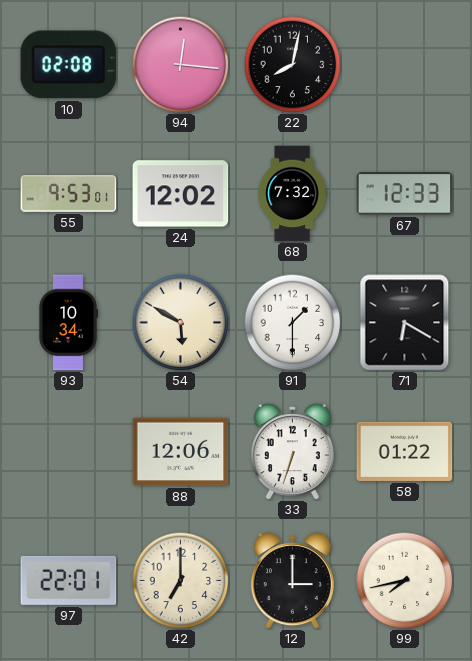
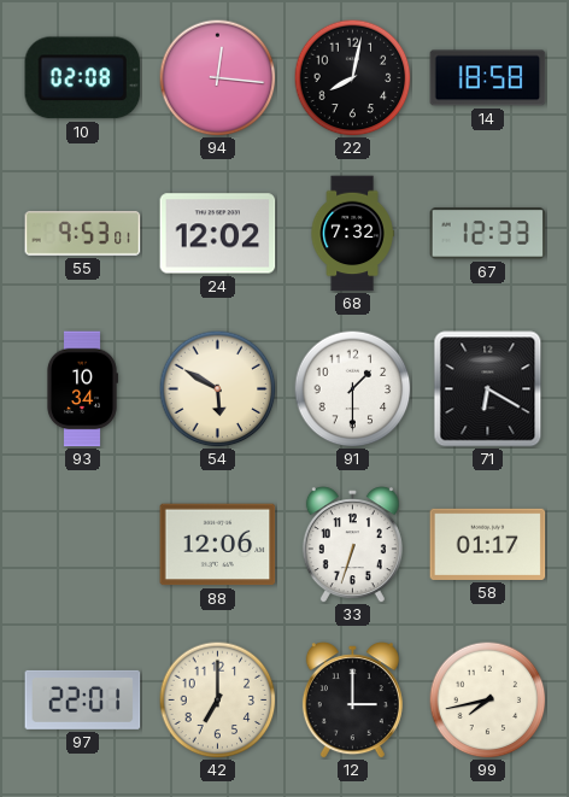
14: none -> 18:58 (488, 78)
58: 01:22 -> 01:17 (488, 544)
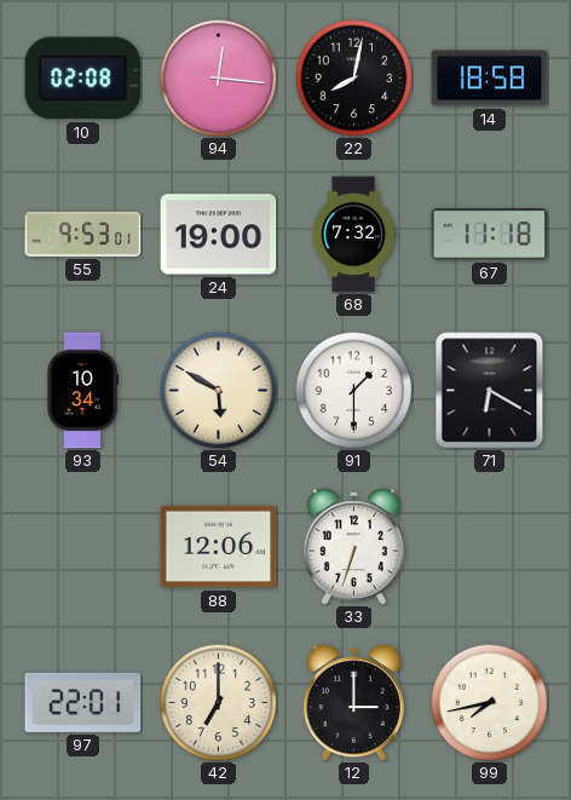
24: 12:02 -> 19:00 (219, 235)
67: 12:33 -> 11:18 (490, 235)
58: 01:17 -> none (488, 544)
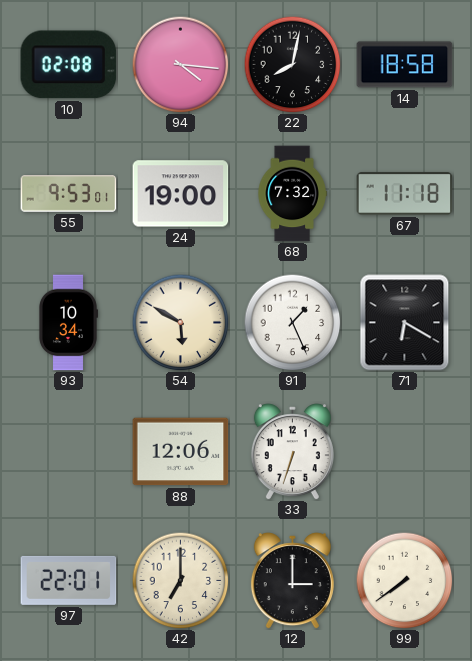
94: 12:16 -> 4:16 (180, 64)
91: 1:30 -> 1:26 (292, 322)
99: 7:43 -> 7:39 (404, 580)
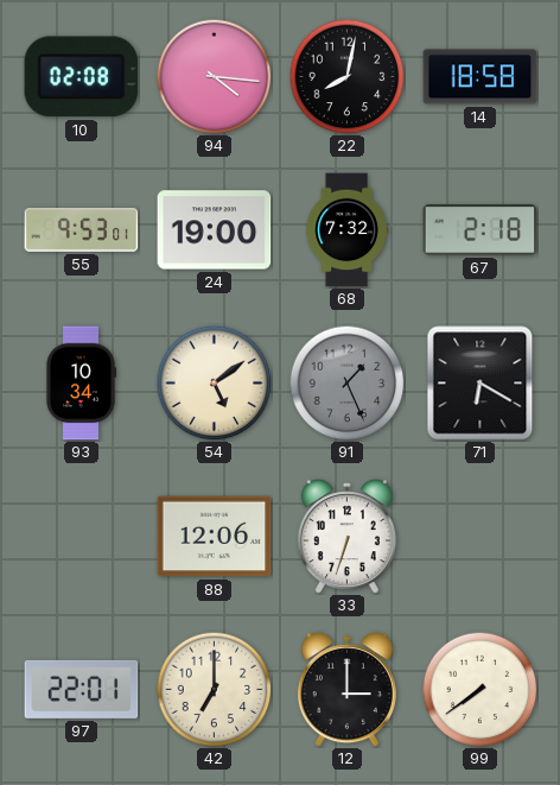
67: 11:18 -> 2:18 (481, 230)
54: 5:50 -> 5:09 (214, 382)
91 dial: white -> grey (346, 382)
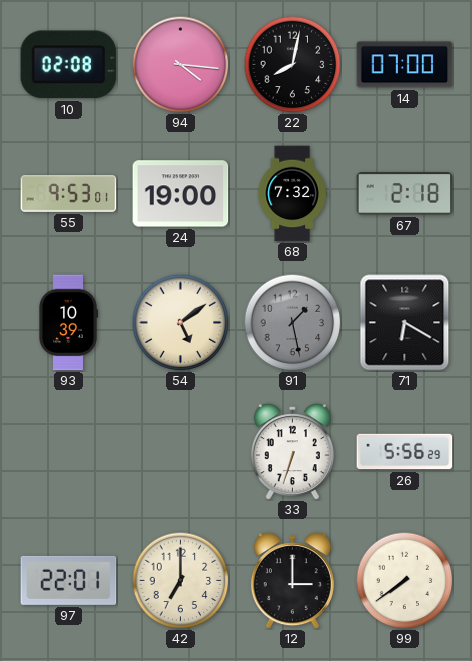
14: 18:58 -> 07:00 (405, 65)
93: 10:34 -> 10:39 (68, 323)
91: 1:26 -> 1:28 (292, 322)
88: 12:06 -> none (215, 537)
26: none -> 5:56 (405, 452)
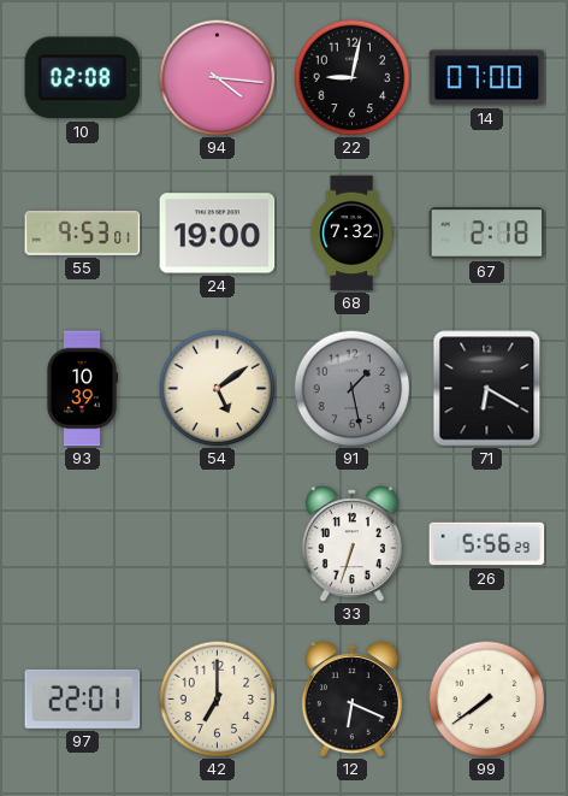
22: 8:02 -> 9:02 (351, 77)
12: 3:00 -> 6:19 (351, 700)
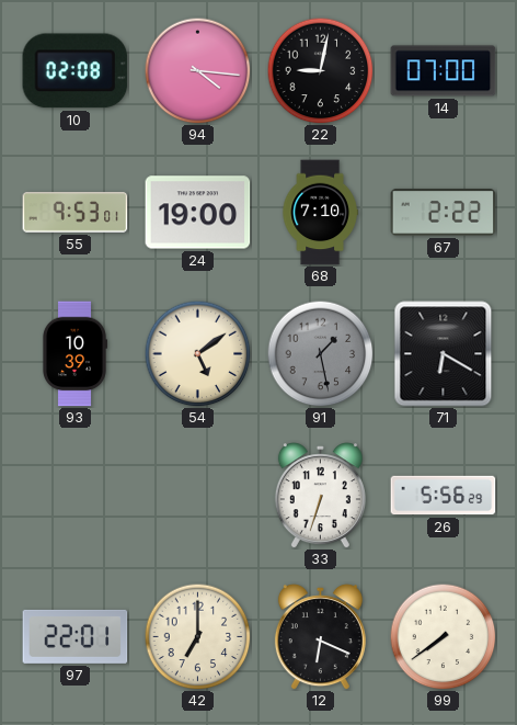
68: 7:32 -> 7:10 (320, 213)
67: 2:18 -> 2:22 (444, 213)
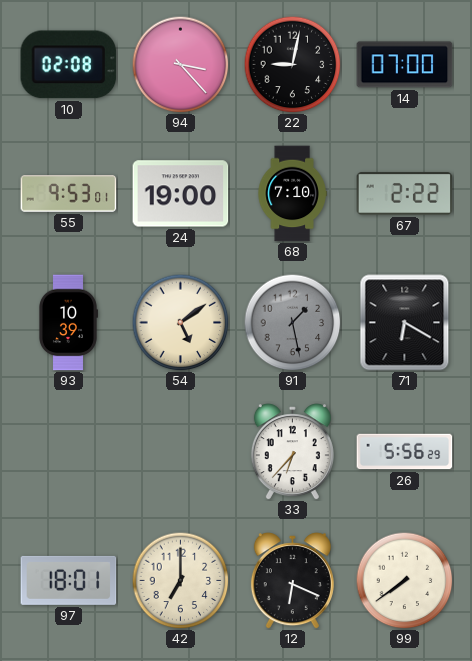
94: 4:16 -> 3:23 (180, 64)
33: 6:33 -> 6:37 (292, 452)
97: 22:01 -> 18:01 (69, 580)
